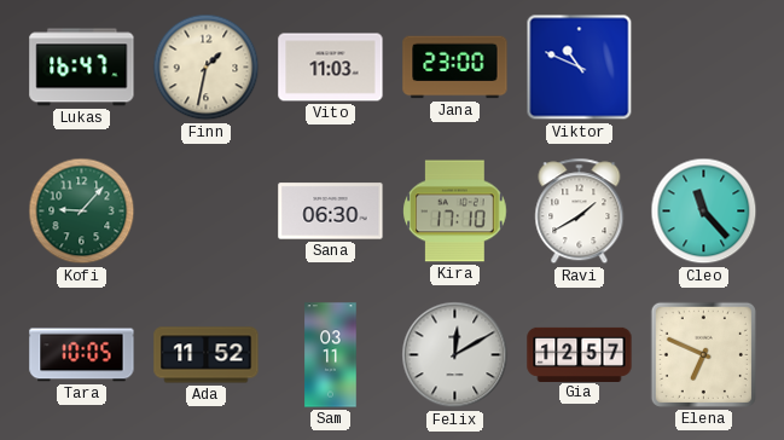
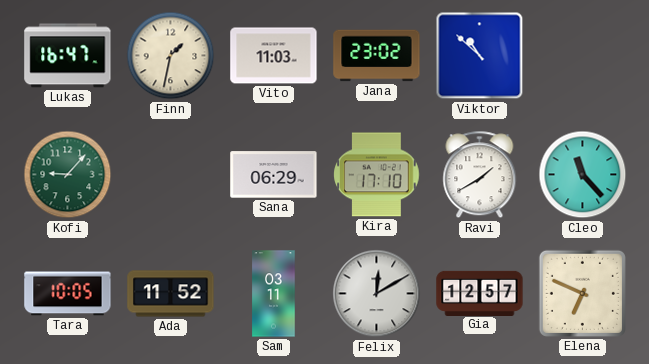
Jana: 23:00 -> 23:02 (377, 56)
Viktor: 10:49 -> 10:52 (480, 56)
Sana: 06:30 -> 06:29 (274, 175)
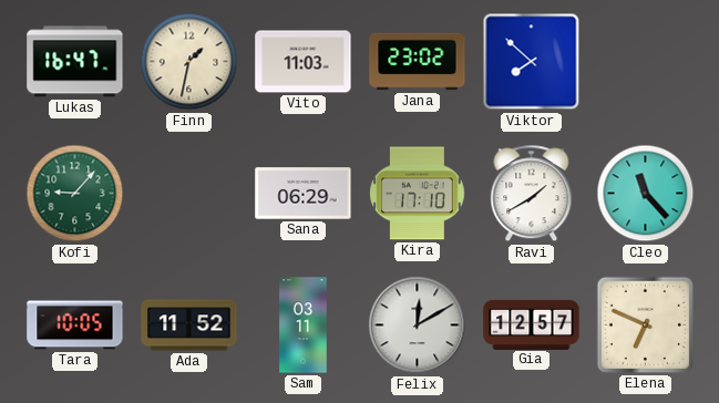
Viktor: 10:52 -> 7:52 (532, 62)
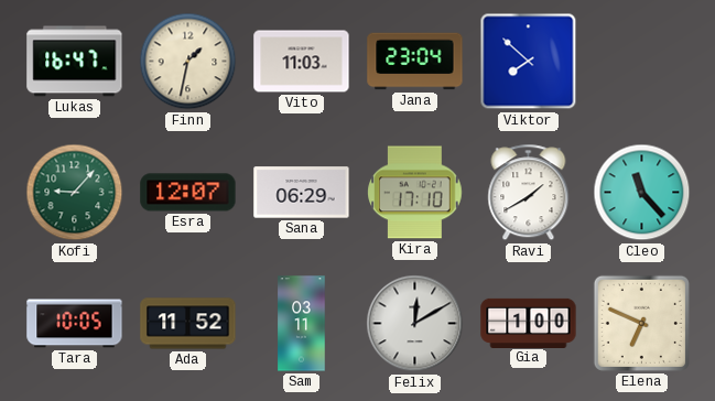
Jana: 23:02 -> 23:04 (415, 62)
Esra: none -> 12:07 (188, 193)
Gia: 12:57 -> 1:00 (529, 323)
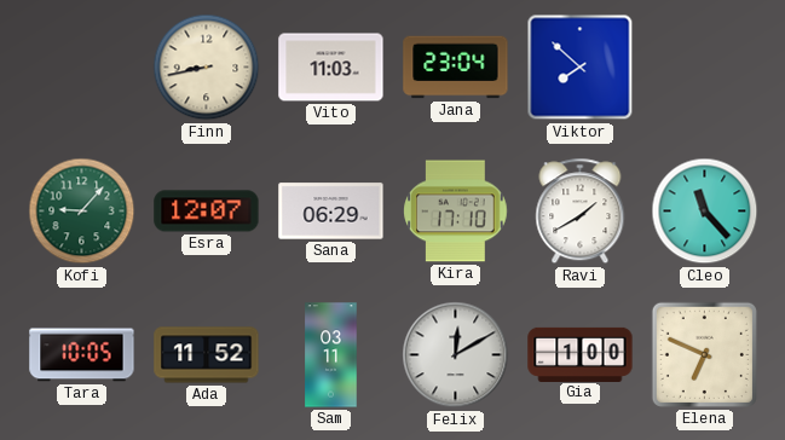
Lukas: 16:47 -> none (75, 62)
Finn: 1:32 -> 8:43 (207, 68)
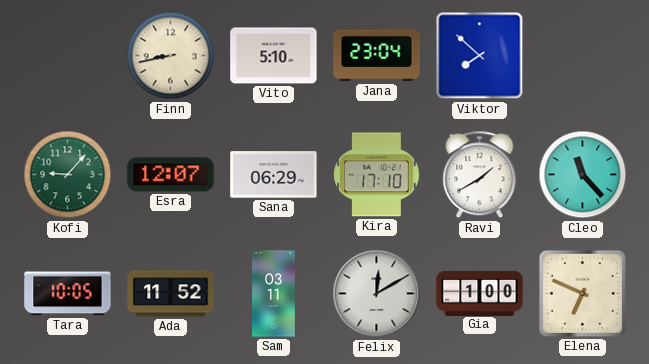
Vito: 11:03 -> 5:10 (274, 56)
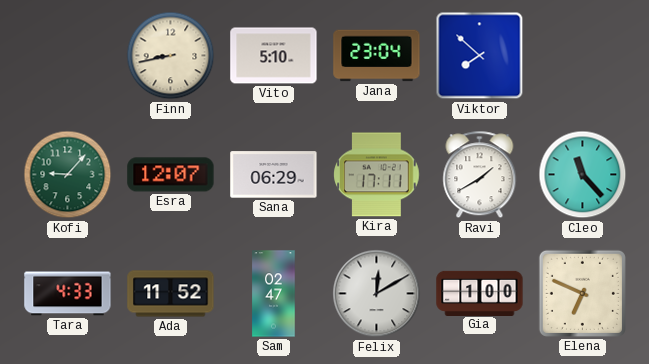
Kira: 17:10 -> 17:11 (377, 175)
Tara: 10:05 -> 4:33 (68, 294)
Sam: 03:11 -> 02:47 (274, 294)
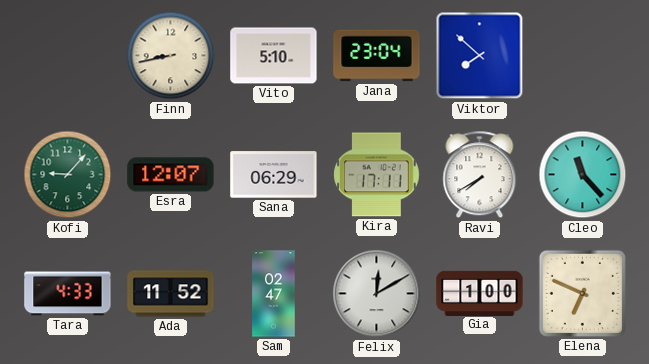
Ravi: 1:40 -> 7:40 (480, 175)
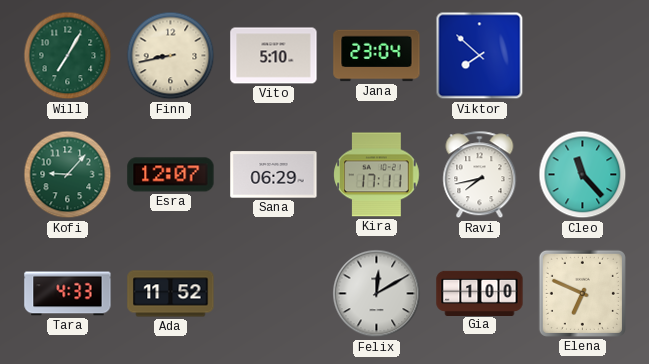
Will: none -> 7:05 (68, 56)
Ravi: 7:40 -> 7:43 (480, 175)
Sam: 02:47 -> none (274, 294)
